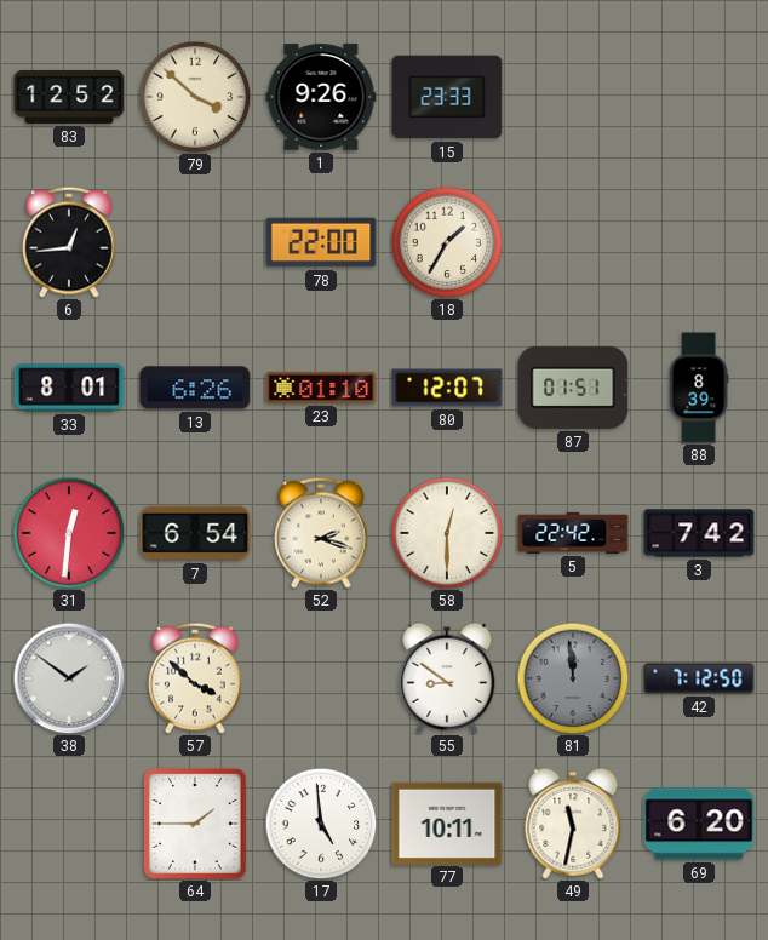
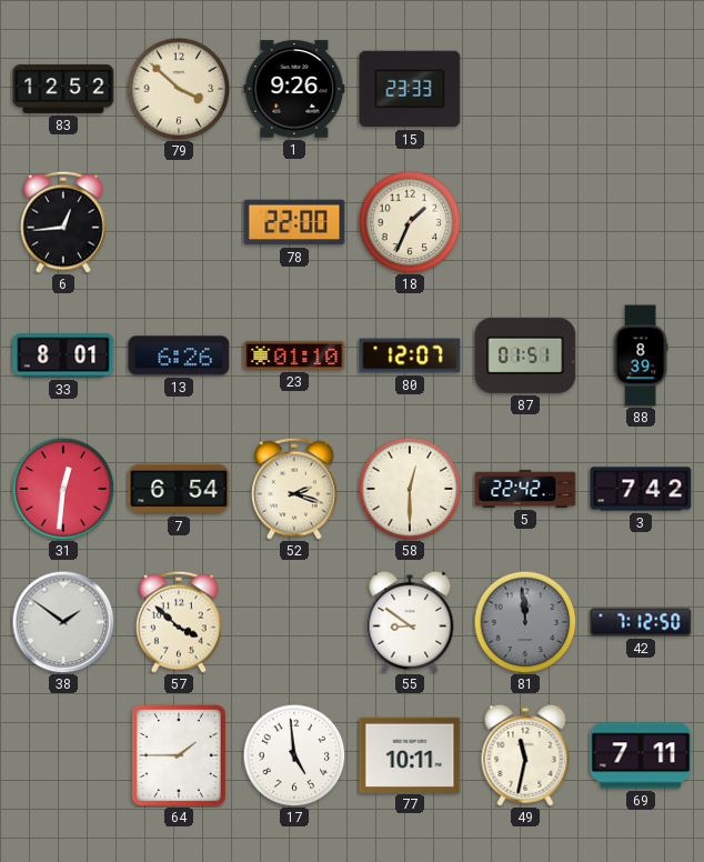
18: 1:35 -> 1:34 (410, 222)
69: 6:20 -> 7:11 (641, 755)
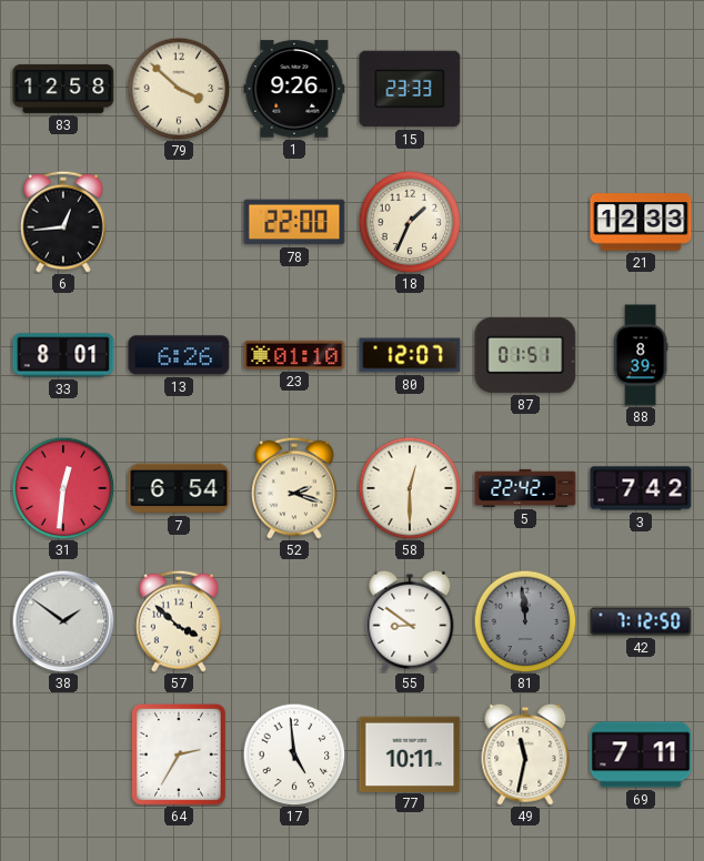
83: 12:52 -> 12:58 (63, 89)
21: none -> 12:33 (641, 222)
64: 1:45 -> 2:35 (179, 756)
